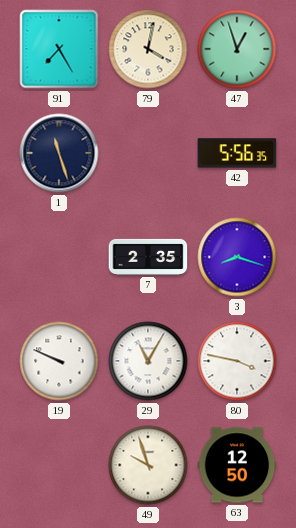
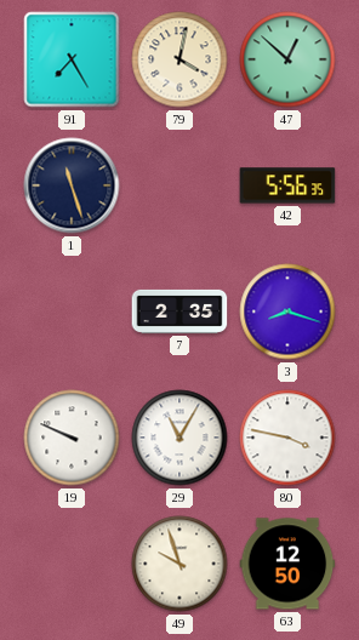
47: 12:57 -> 12:52 (287, 59)
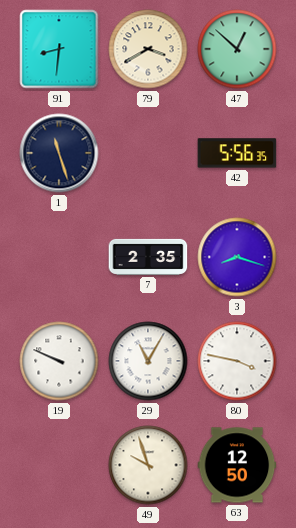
91: 7:25 -> 8:31 (59, 49)
79: 4:02 -> 3:40 (148, 49)
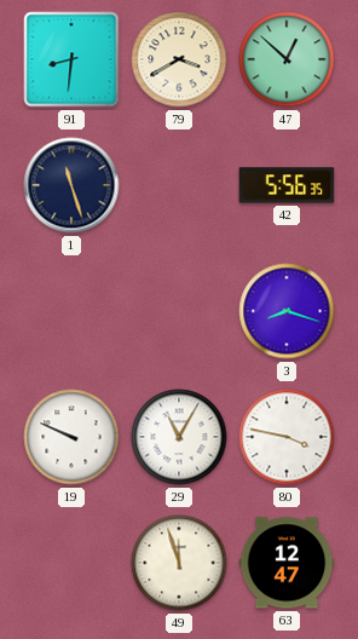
7: 2:35 -> none (148, 257)
49: 9:57 -> 11:57 (179, 563)
63: 12:50 -> 12:47 (287, 563)
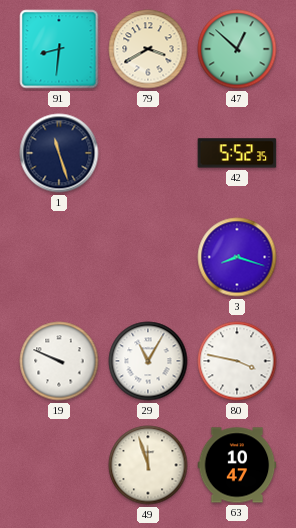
42: 5:56 -> 5:52 (237, 153)
63: 12:47 -> 10:47 (237, 465)
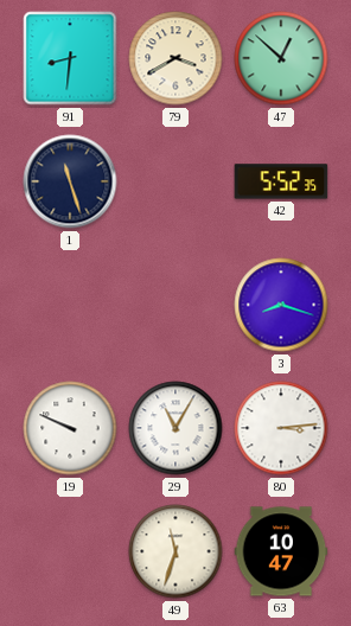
80: 3:47 -> 3:14 (281, 428)
49: 11:57 -> 11:33 (175, 551)
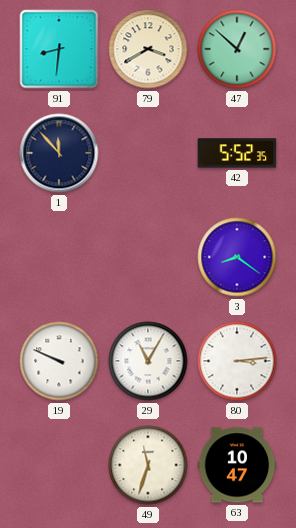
1: 11:27 -> 11:53 (59, 153)
3: 8:18 -> 8:21 (237, 257)
